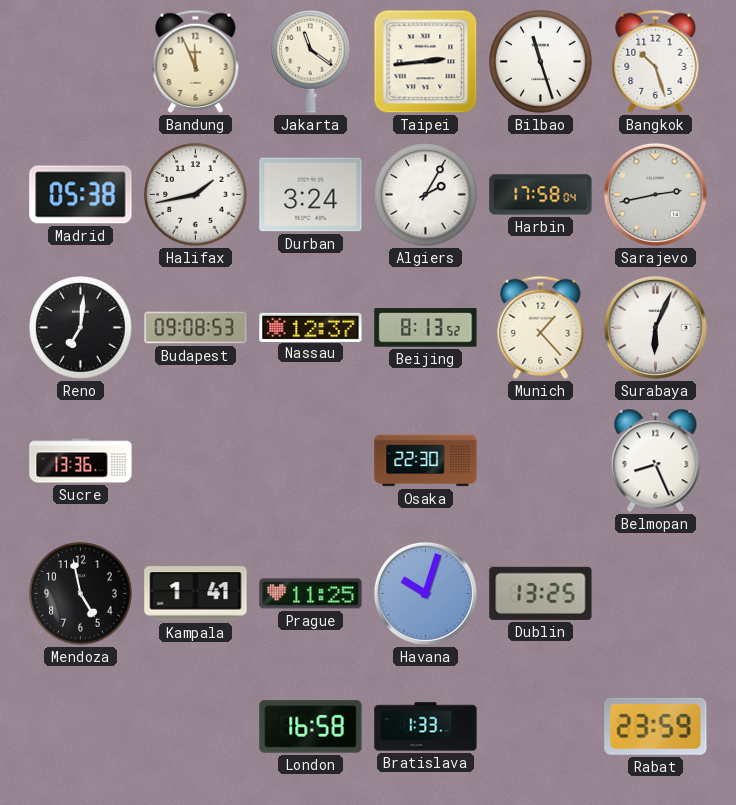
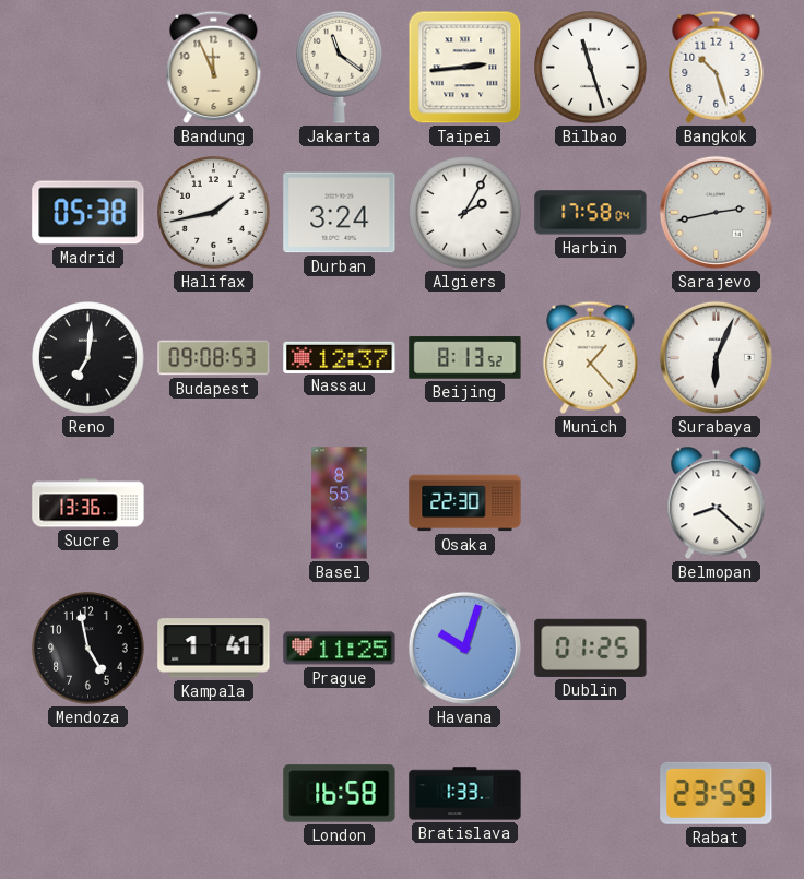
Basel: none -> 8:55 (340, 503)
Belmopan: 8:26 -> 8:22 (717, 503)
Dublin: 13:25 -> 01:25 (591, 648)
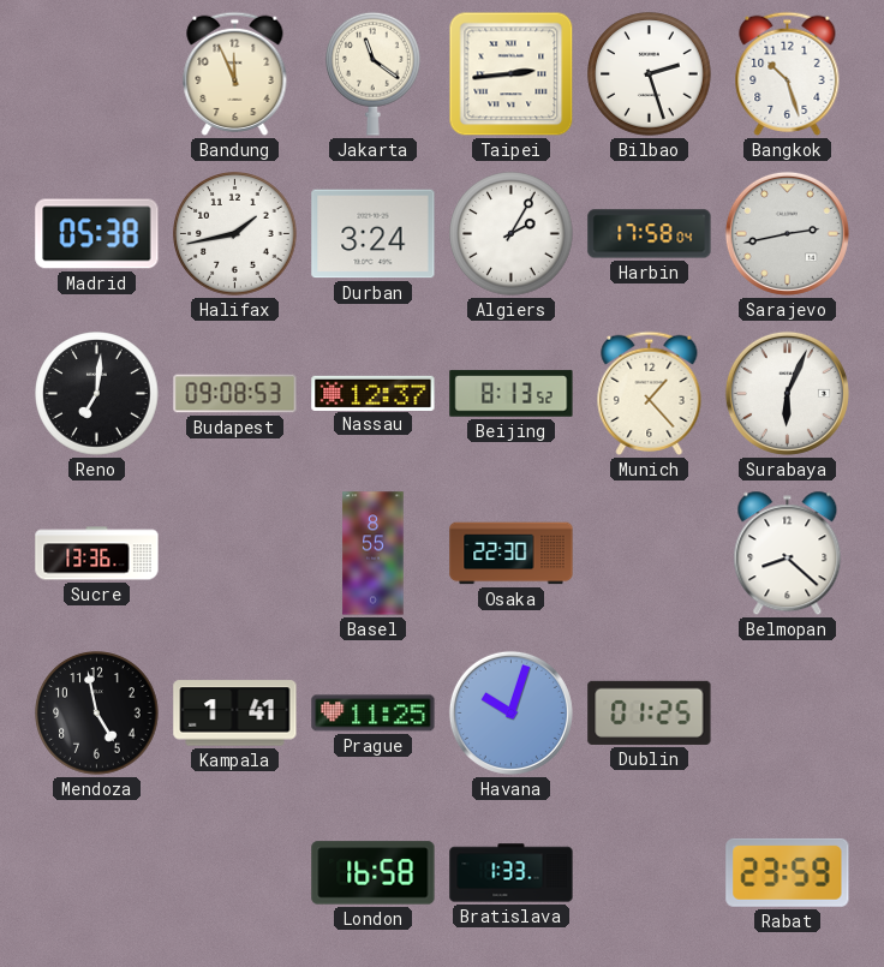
Bilbao: 11:27 -> 2:27 (650, 74)
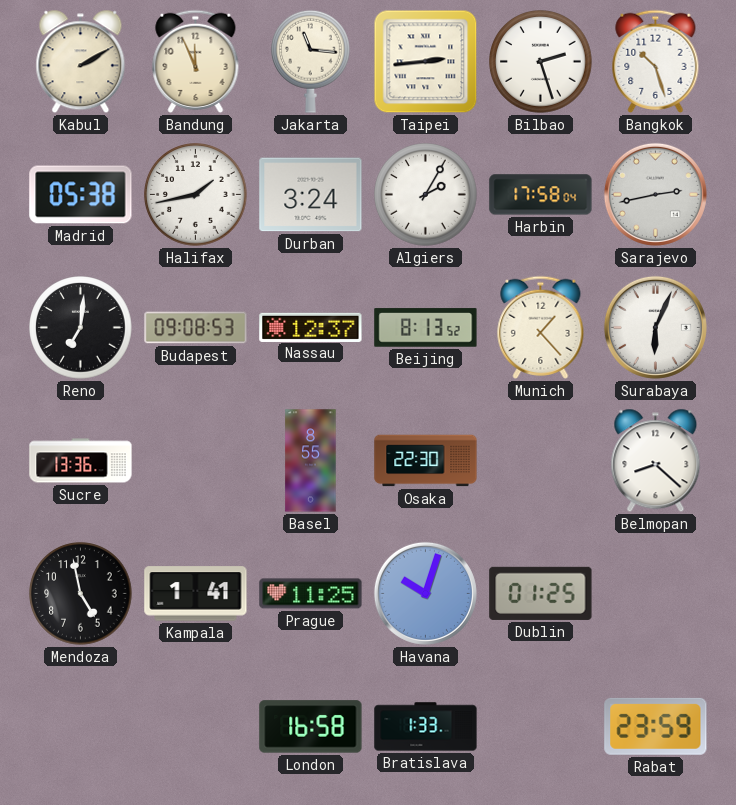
Kabul: none -> 2:10 (81, 62)
Jakarta: 11:21 -> 11:16 (311, 61)
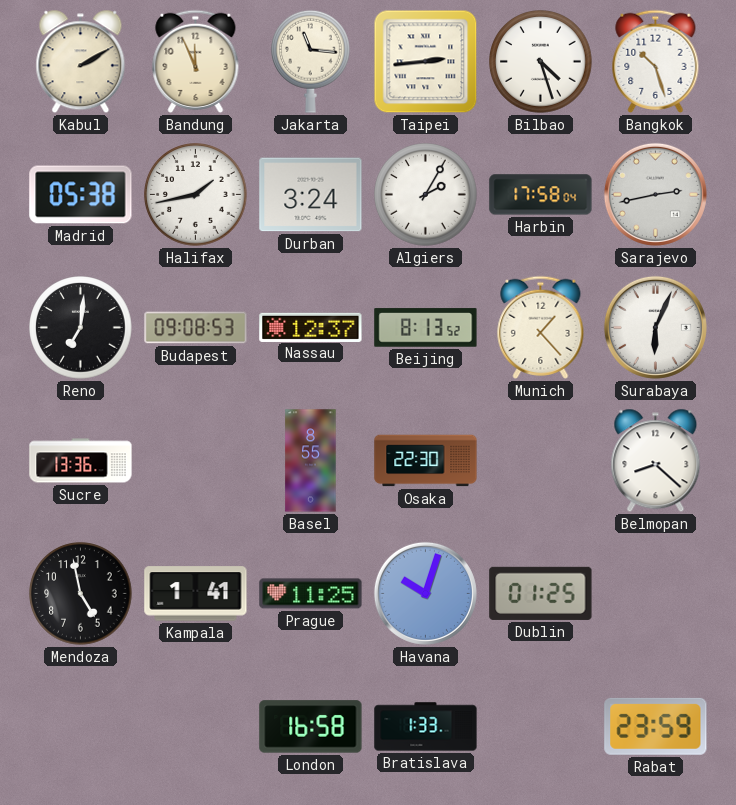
Bilbao: 2:27 -> 4:27 (541, 62)
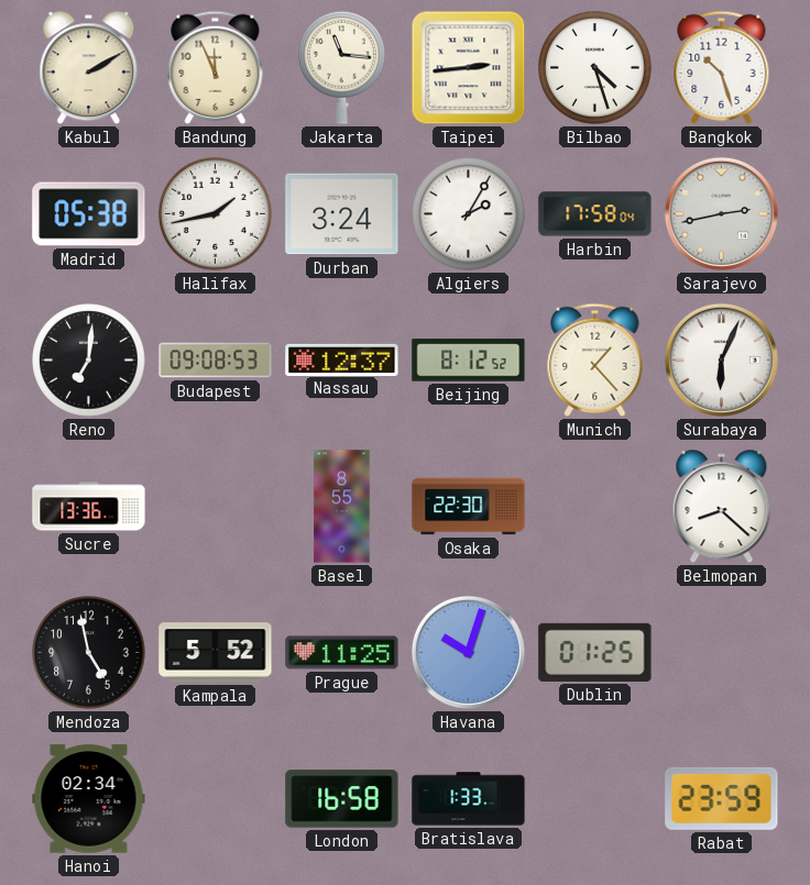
Beijing: 8:13 -> 8:12 (469, 361)
Kampala: 1:41 -> 5:52 (216, 653)
Hanoi: none -> 02:34 (89, 799)
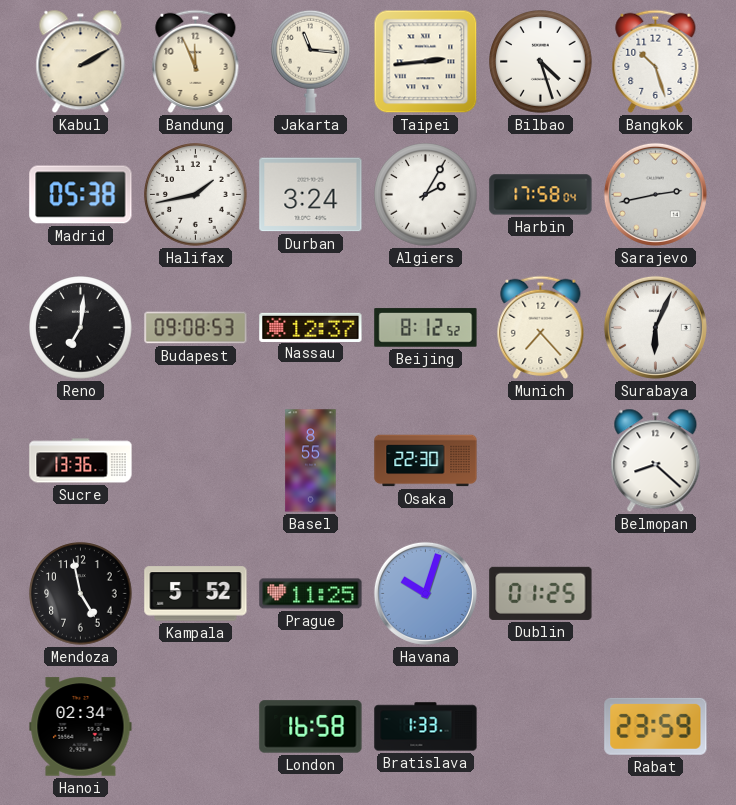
Munich: 1:23 -> 7:23 (541, 327)
